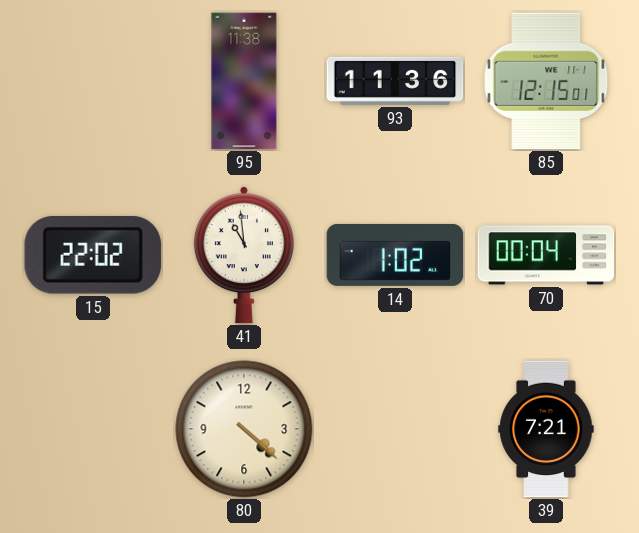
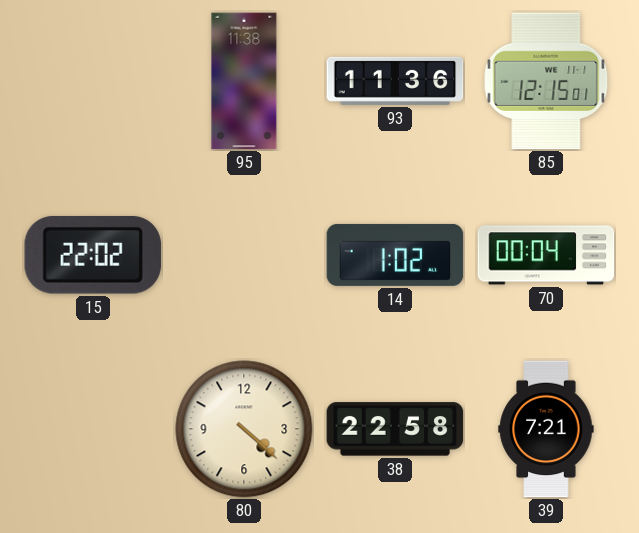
41: 10:59 -> none (244, 255)
38: none -> 22:58 (395, 429)
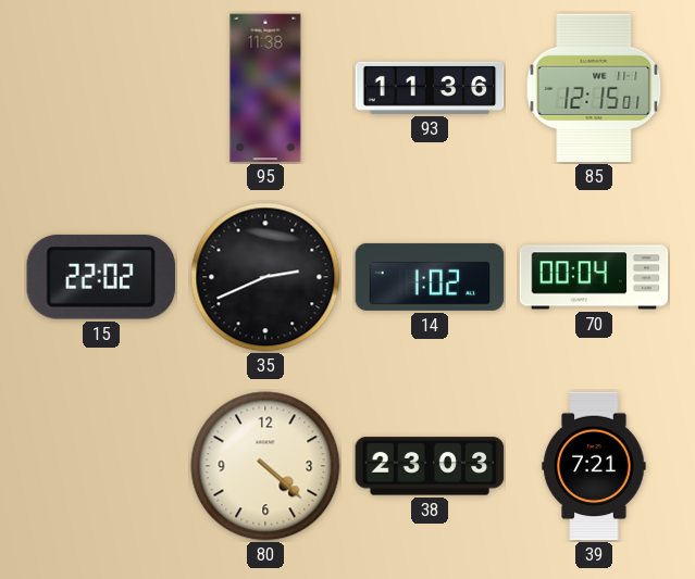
35: none -> 2:41 (265, 277)
38: 22:58 -> 23:03 (430, 466)
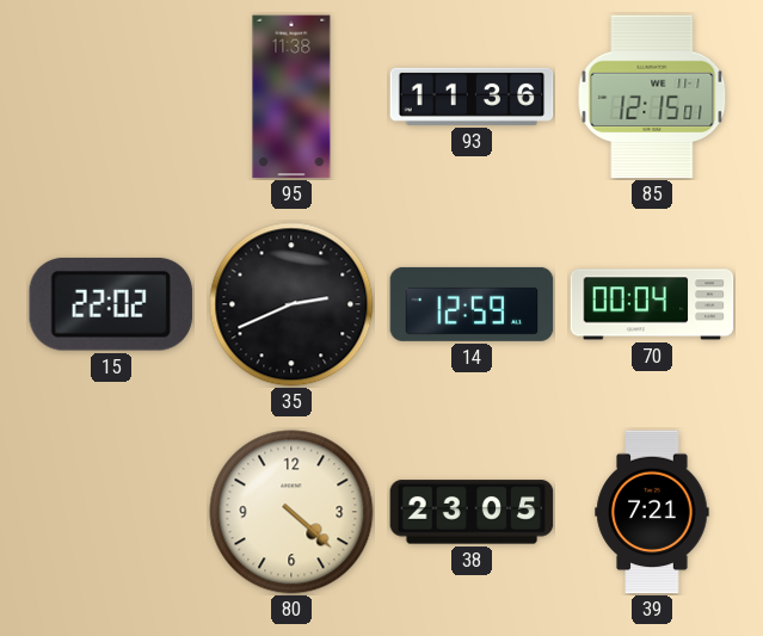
14: 1:02 -> 12:59 (472, 304)
38: 23:03 -> 23:05 (472, 512)
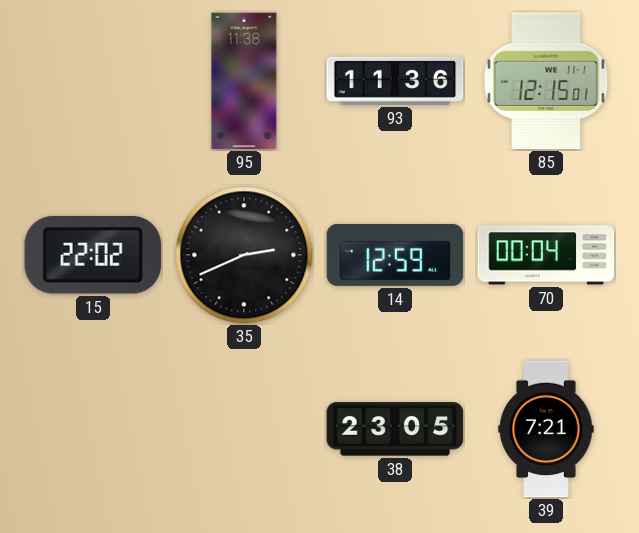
80: 4:22 -> none (291, 512)
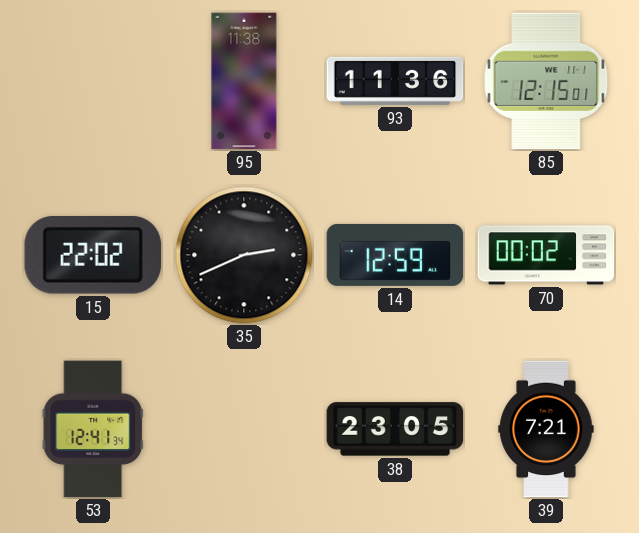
70: 00:04 -> 00:02 (546, 255)
53: none -> 12:41 (93, 429)
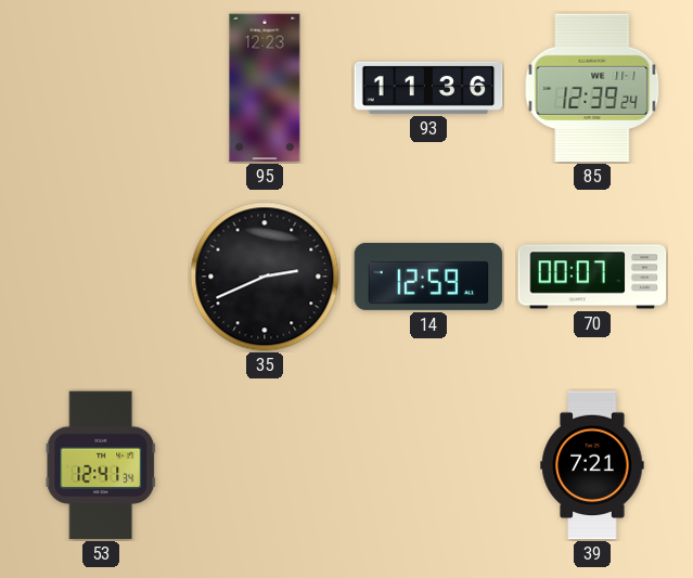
95: 11:38 -> 12:23 (265, 88)
85: 12:15 -> 12:39 (592, 88)
15: 22:02 -> none (93, 255)
70: 00:02 -> 00:07 (592, 277)
38: 23:05 -> none (395, 429)
